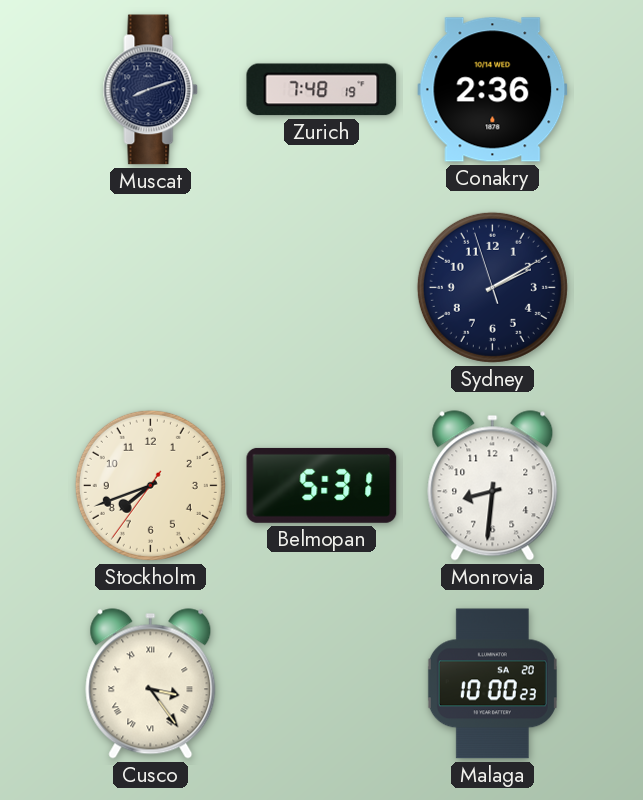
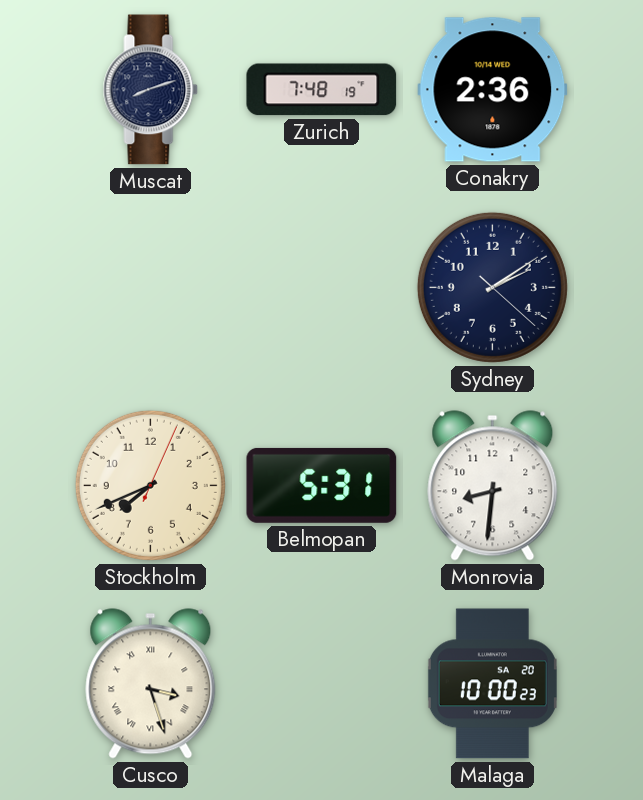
Sydney: 2:09:57 -> 2:09:22 (492, 287)
Stockholm: 7:41:36 -> 7:41:04 (150, 485)
Cusco: 3:24 -> 3:27 (151, 684)
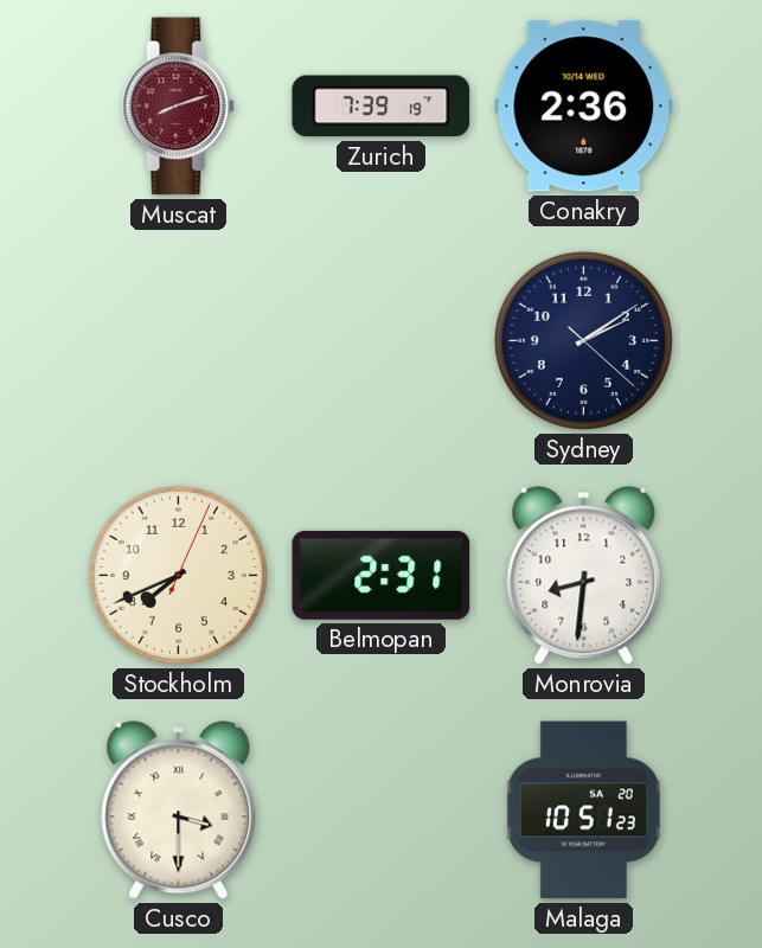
Muscat dial: navy -> burgundy (179, 107)
Zurich: 7:48 -> 7:39 (382, 107)
Belmopan: 5:31 -> 2:31 (382, 575)
Cusco: 3:27 -> 3:30 (179, 811)
Malaga: 10:00 -> 10:51 (583, 811)
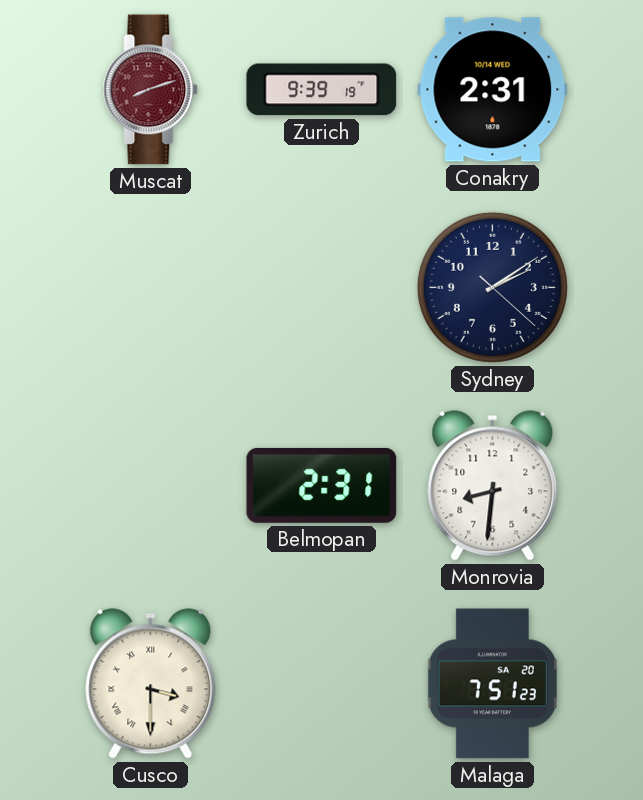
Zurich: 7:39 -> 9:39 (322, 90)
Conakry: 2:36 -> 2:31 (493, 90)
Stockholm: 7:41 -> none (178, 575)
Malaga: 10:51 -> 7:51 (492, 684)
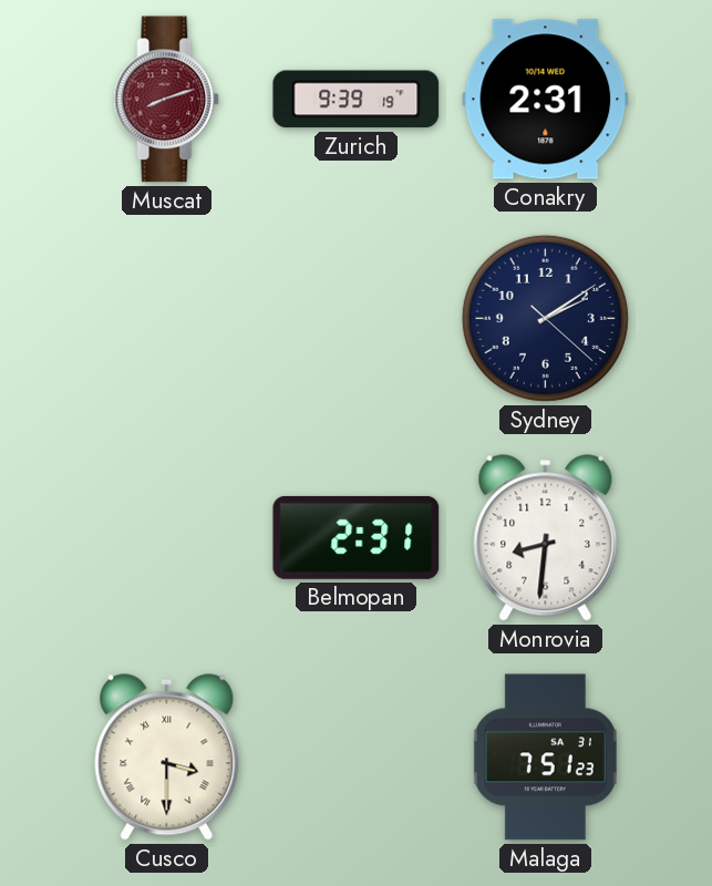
Malaga date: SA 20 -> SA 31 (545, 758)
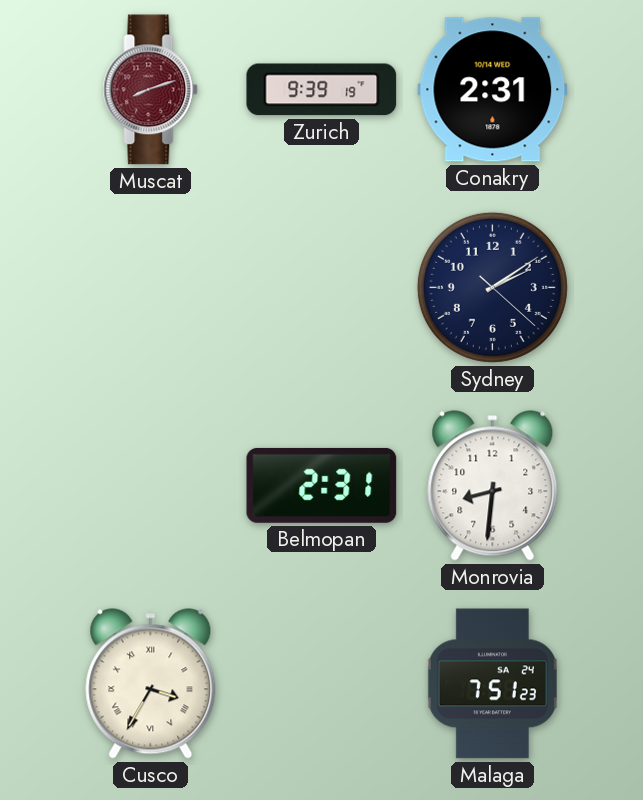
Cusco: 3:30 -> 3:35 (151, 684)
Malaga date: SA 31 -> SA 24 (492, 684)
